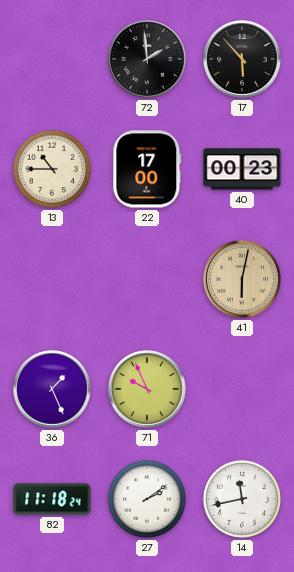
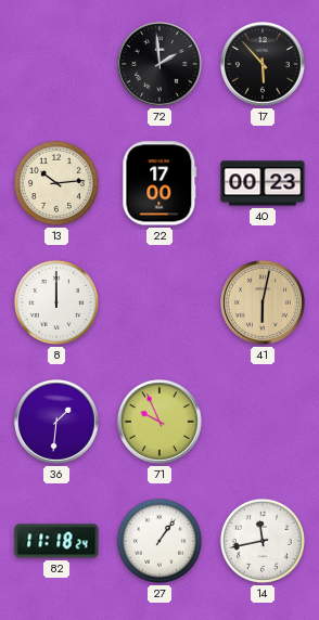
13: 10:45 -> 10:14 (56, 183)
8: none -> 12:00 (56, 302)
36: 1:26 -> 1:31 (58, 423)
27: 2:09 -> 1:06 (159, 541)
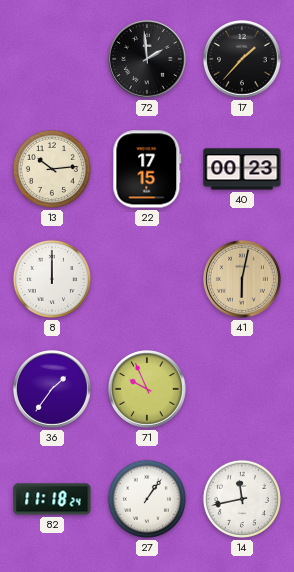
17: 5:53 -> 1:37 (243, 60)
22: 17:00 -> 17:15 (147, 169)
36: 1:31 -> 1:36 (53, 390)
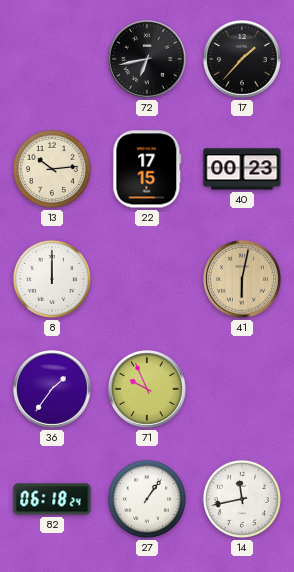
72: 1:59 -> 6:43 (148, 60)
82: 11:18 -> 06:18 (52, 499)
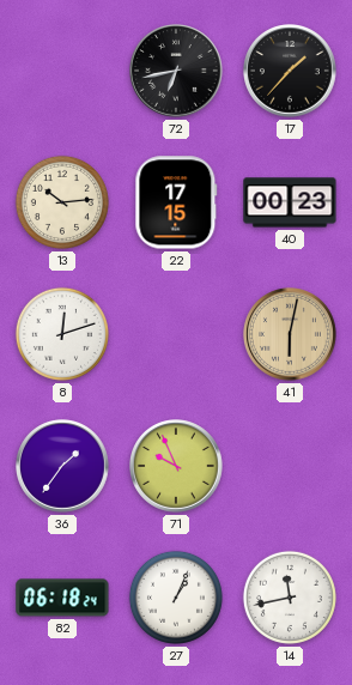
8: 12:00 -> 12:12 (62, 334)
27: 1:06 -> 1:04 (176, 598)
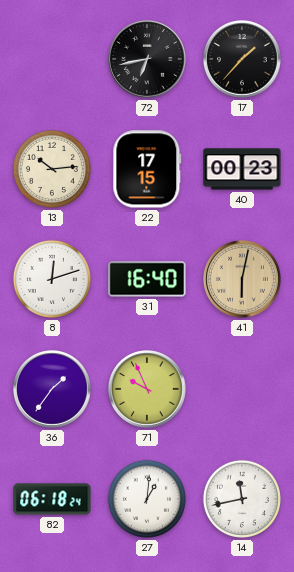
31: none -> 16:40 (147, 279)
27: 1:04 -> 1:01 (147, 499)
